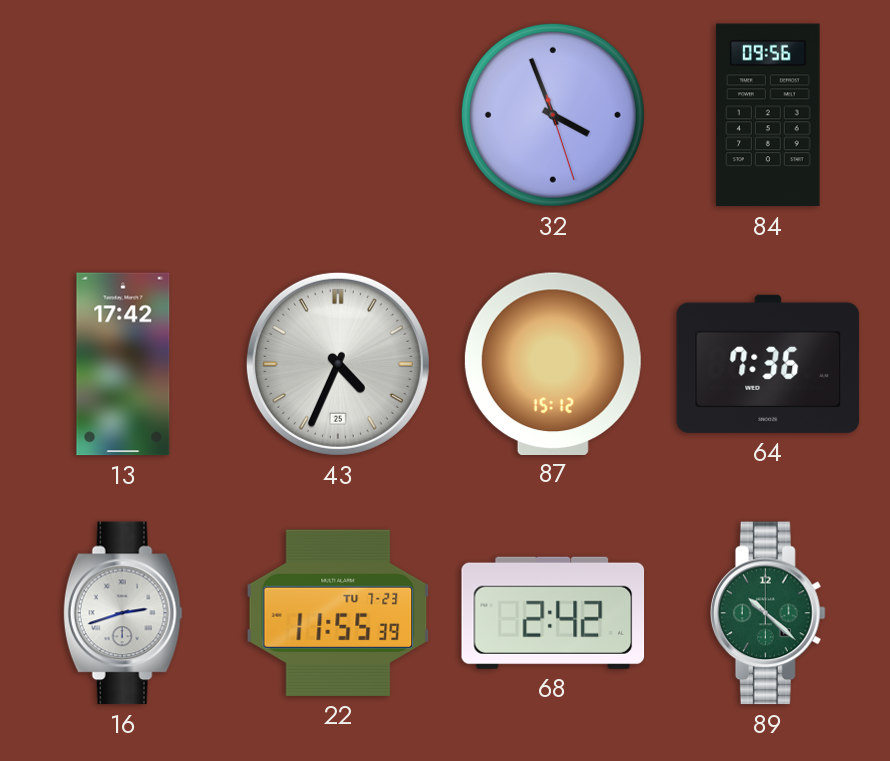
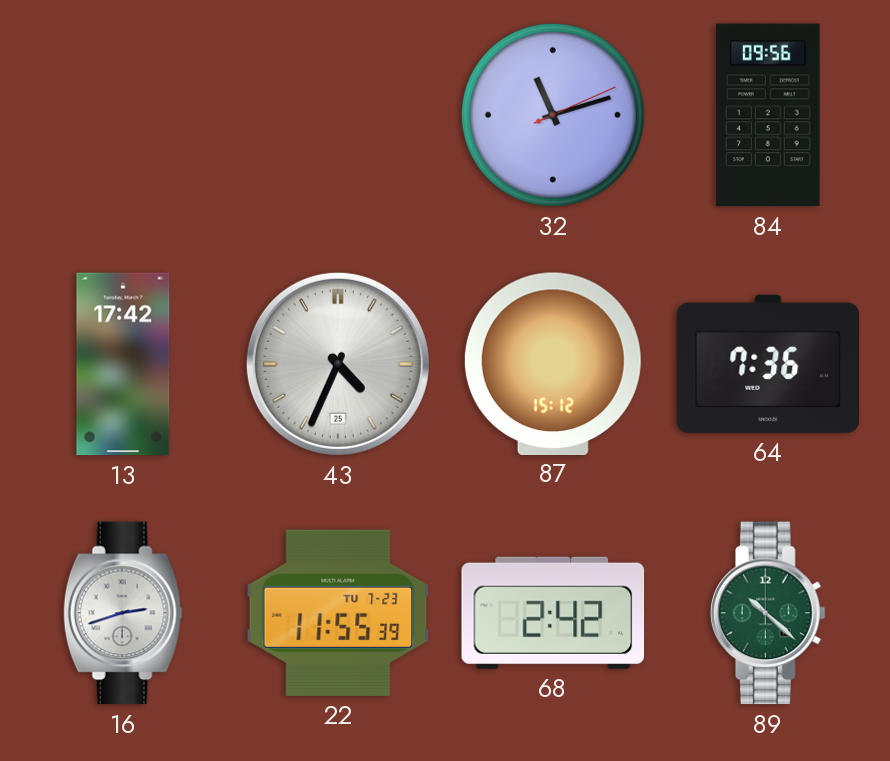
32: 3:56 -> 11:12 (553, 115)
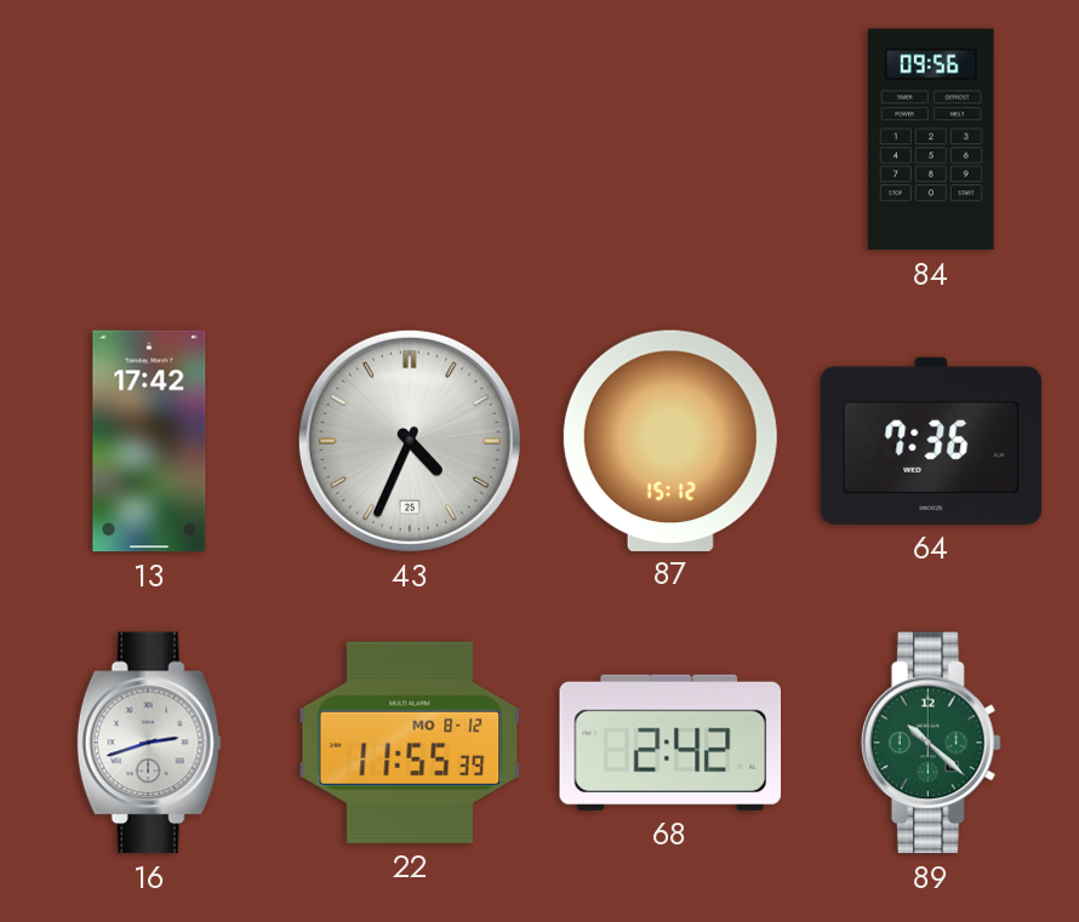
32: 11:12 -> none (553, 115)
22 date: TU 7-23 -> MO 8-12 (410, 743)
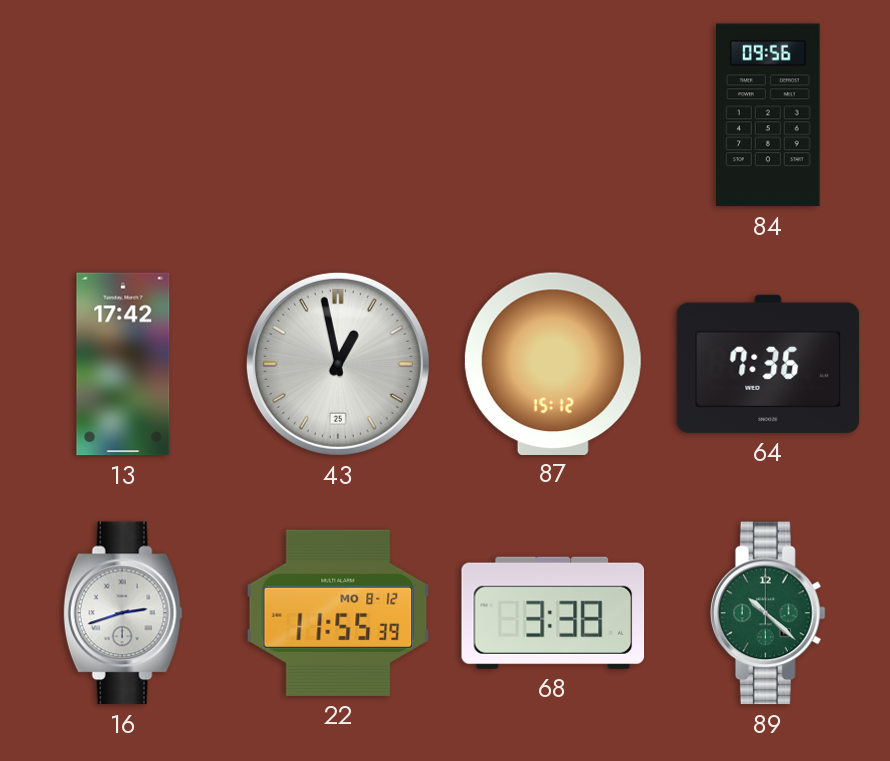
43: 4:34 -> 12:58 (338, 364)
68: 2:42 -> 3:38 (553, 613)
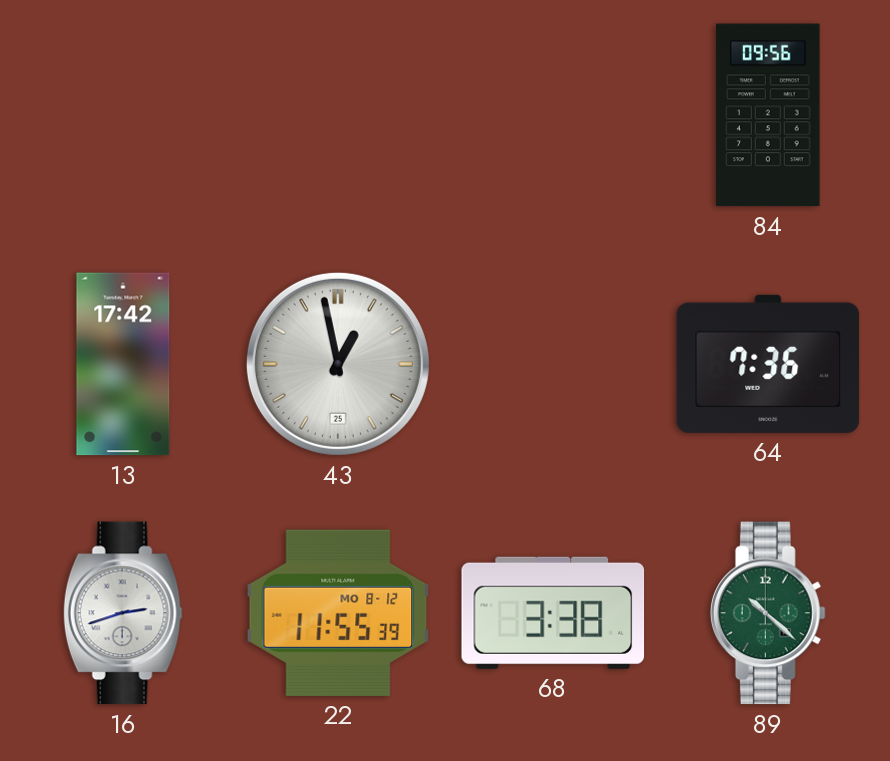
87: 15:12 -> none (553, 363)
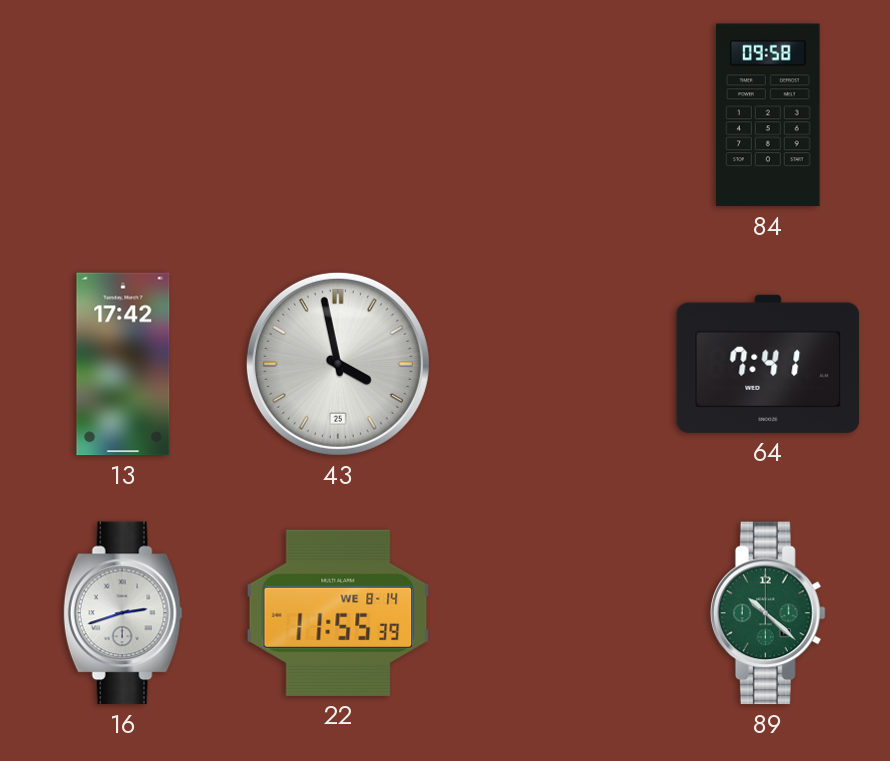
84: 09:56 -> 09:58 (768, 115)
43: 12:58 -> 3:58 (338, 364)
64: 7:36 -> 7:41 (768, 364)
22 date: MO 8-12 -> WE 8-14 (338, 613)
68: 3:38 -> none (553, 613)
